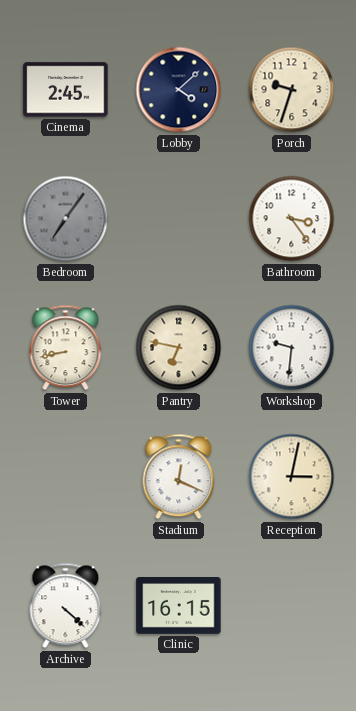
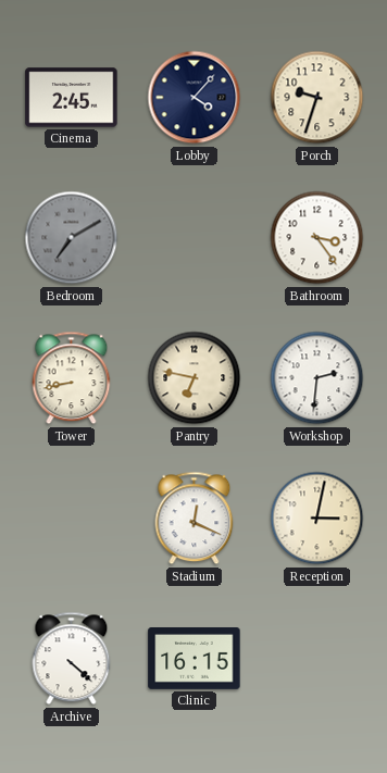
Lobby: 4:08 -> 4:07 (195, 98)
Bedroom: 7:06 -> 7:10 (72, 238)
Workshop: 9:31 -> 2:31 (317, 378)
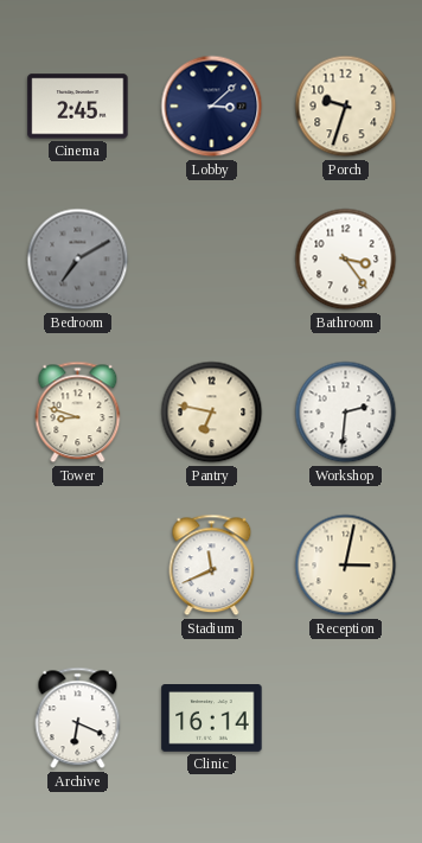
Lobby: 4:07 -> 3:08 (212, 107)
Tower: 8:43 -> 8:48 (78, 413)
Stadium: 12:19 -> 11:41 (212, 566)
Archive: 4:22 -> 6:19 (78, 719)
Clinic: 16:15 -> 16:14 (212, 719)
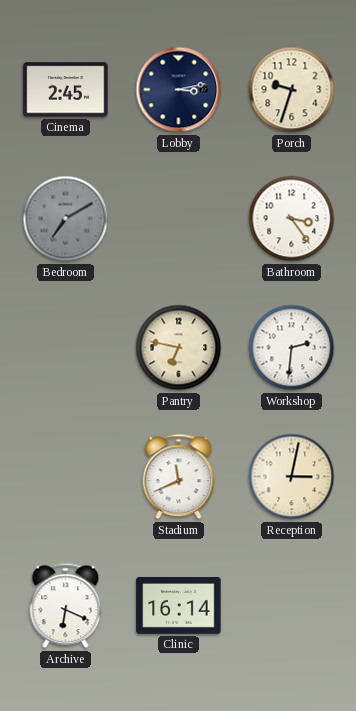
Lobby: 3:08 -> 3:13 (179, 90)
Tower: 8:48 -> none (78, 413)
